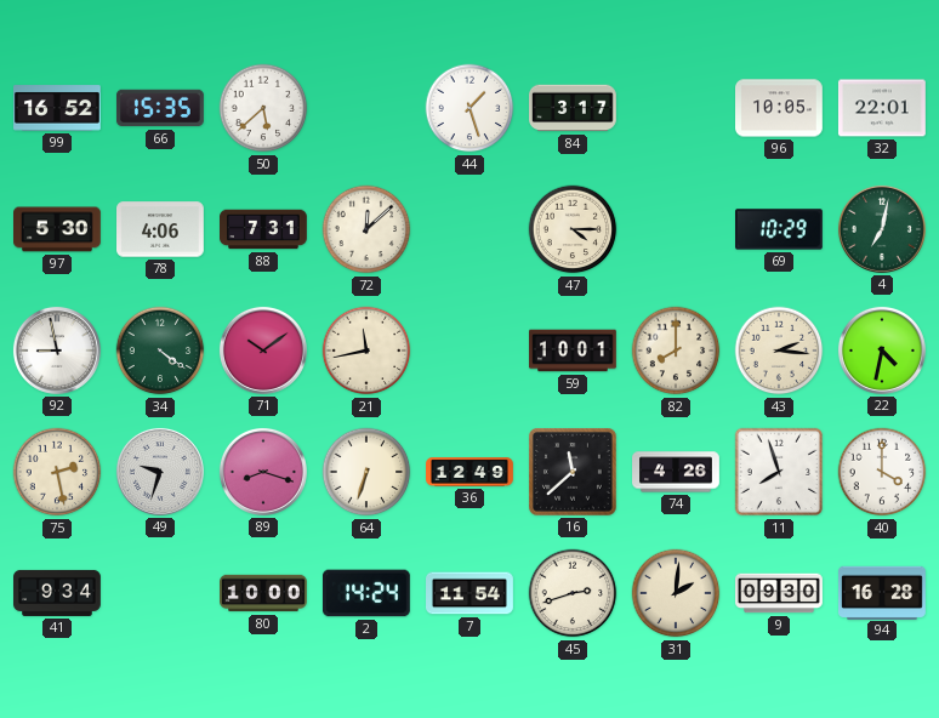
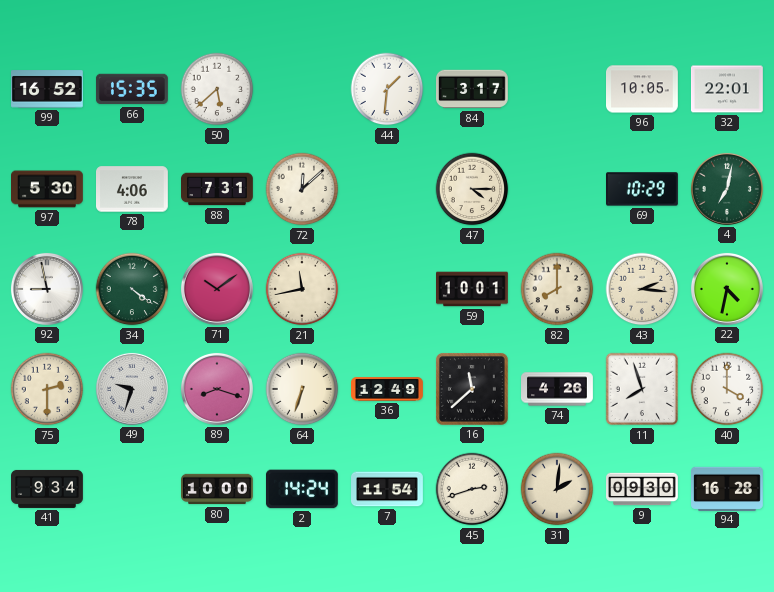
44: 1:27 -> 1:31 (387, 89)
75: 2:28 -> 2:30 (47, 389)
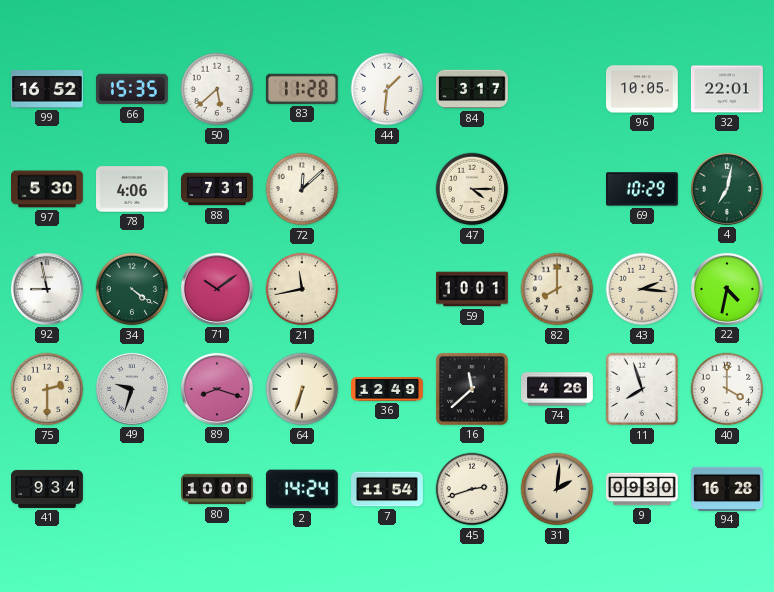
83: none -> 11:28 (302, 89)
